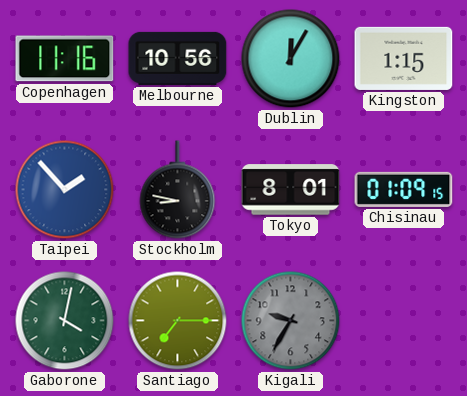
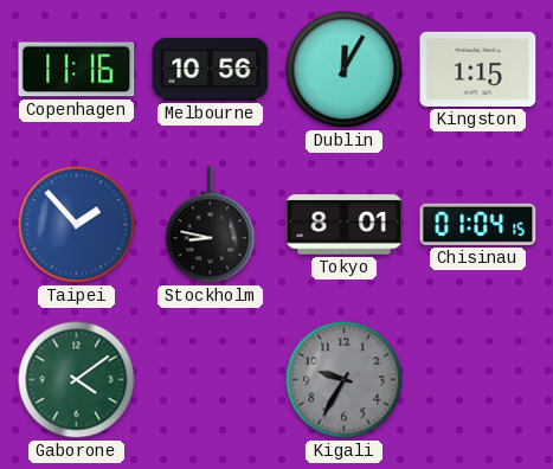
Chisinau: 01:09 -> 01:04 (478, 224)
Gaborone: 4:02 -> 4:09 (77, 380)
Santiago: 7:15 -> none (178, 321)
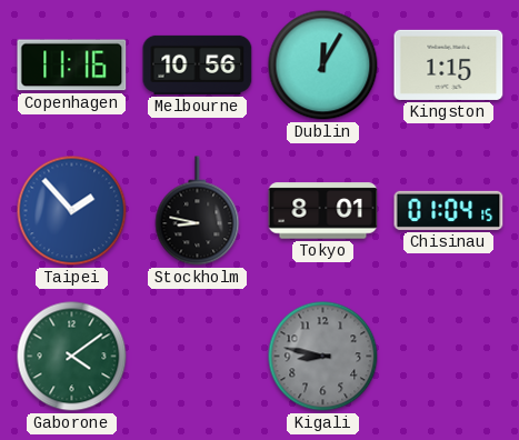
Kigali: 9:35 -> 8:47 (323, 357)
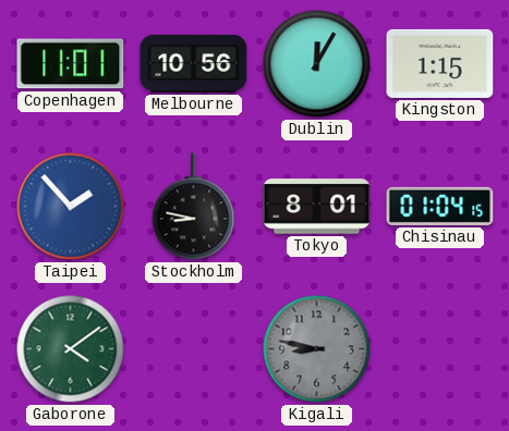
Copenhagen: 11:16 -> 11:01 (71, 64)
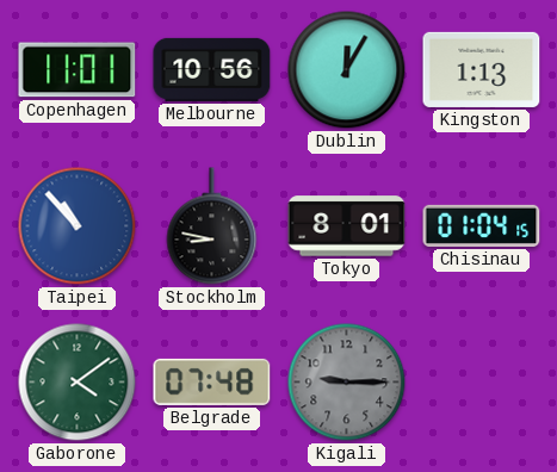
Kingston: 1:15 -> 1:13 (482, 69)
Taipei: 1:53 -> 10:53 (78, 226)
Belgrade: none -> 07:48 (212, 381)
Kigali: 8:47 -> 9:15 (347, 383)
